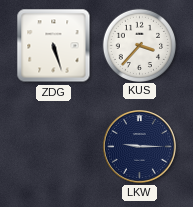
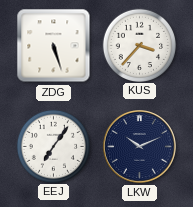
EEJ: none -> 7:06 (53, 146)
LKW: 9:15 -> 10:11 (140, 147)
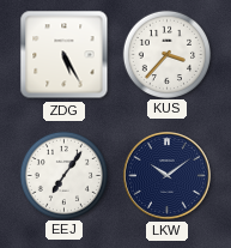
ZDG: 5:27 -> 5:25 (65, 55)
LKW: 10:11 -> 10:09 (168, 176)
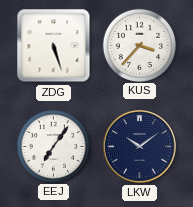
ZDG: 5:25 -> 5:27 (54, 46)
